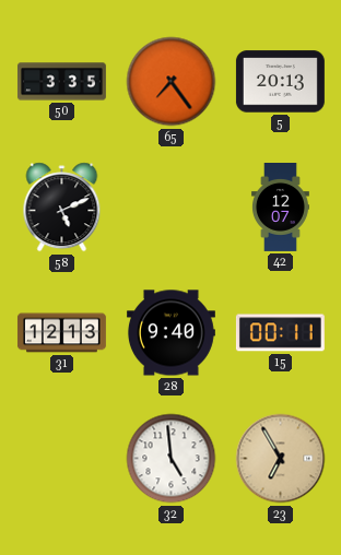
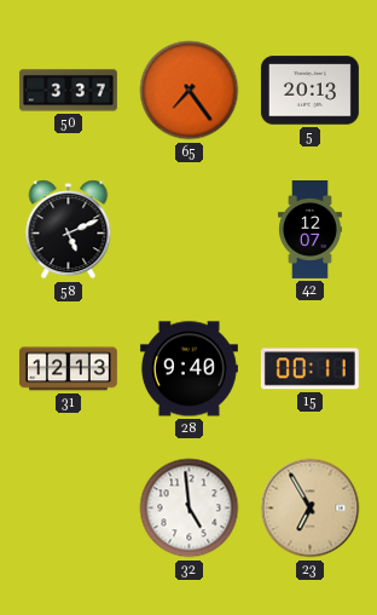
50: 3:35 -> 3:37 (68, 91)
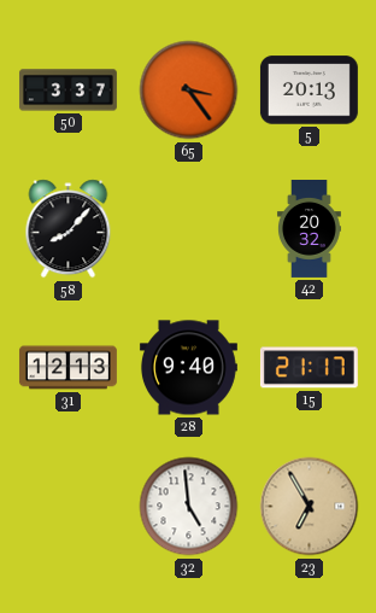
65: 7:24 -> 3:24 (189, 91)
58: 5:11 -> 8:07 (69, 229)
42: 12:07 -> 20:32 (309, 229)
15: 00:11 -> 21:17 (309, 368)
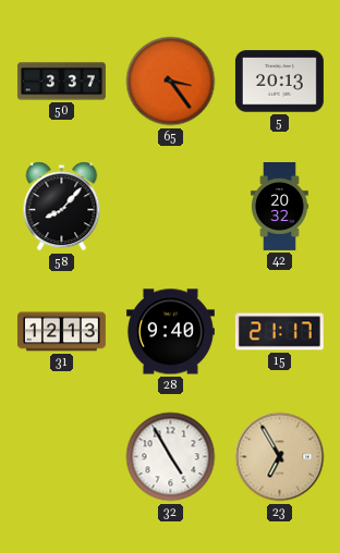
32: 4:59 -> 4:55 (171, 457)
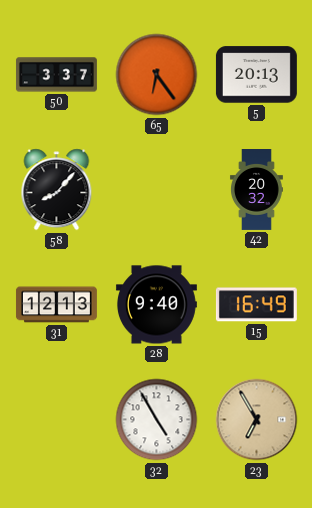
65: 3:24 -> 6:24 (157, 75)
15: 21:17 -> 16:49 (256, 305)
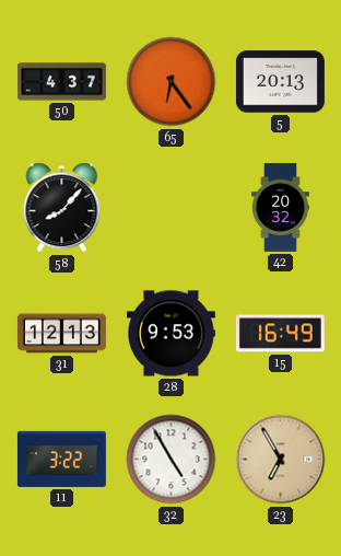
50: 3:37 -> 4:37 (61, 82)
28: 9:40 -> 9:53 (170, 334)
11: none -> 3:22 (61, 459)
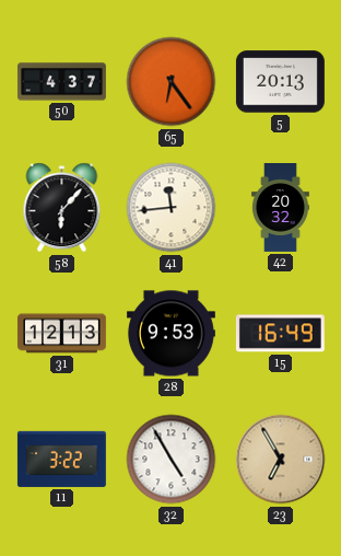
58: 8:07 -> 6:07 (62, 208)
41: none -> 11:44 (172, 208)
